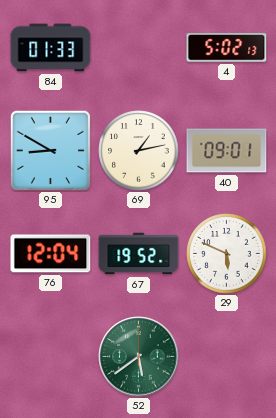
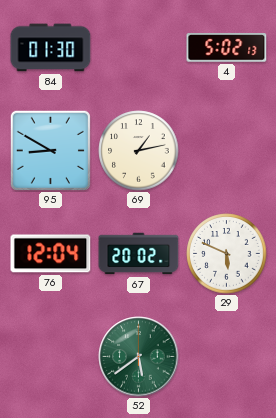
84: 01:33 -> 01:30 (51, 48)
40: 09:01 -> none (227, 151)
67: 19:52 -> 20:02 (139, 254)
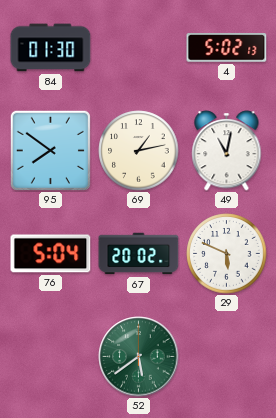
95: 8:50 -> 7:51 (50, 150)
49: none -> 11:02 (227, 151)
76: 12:04 -> 5:04 (51, 254)
